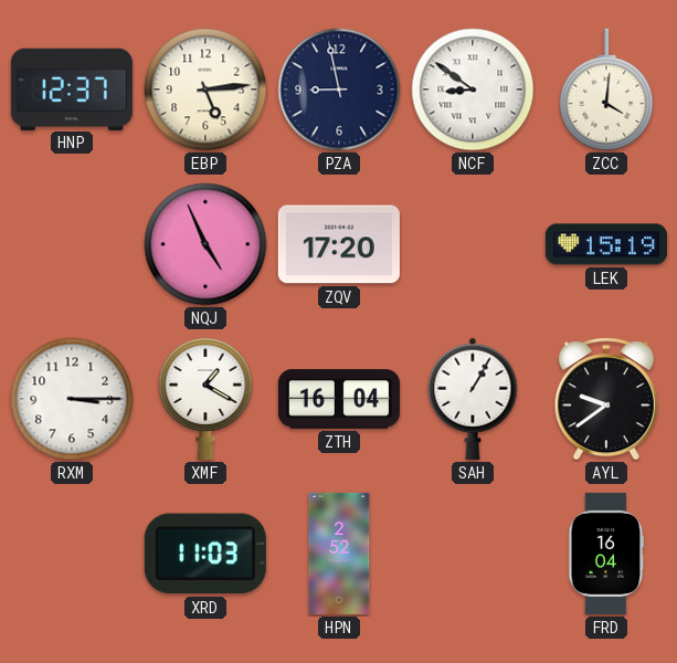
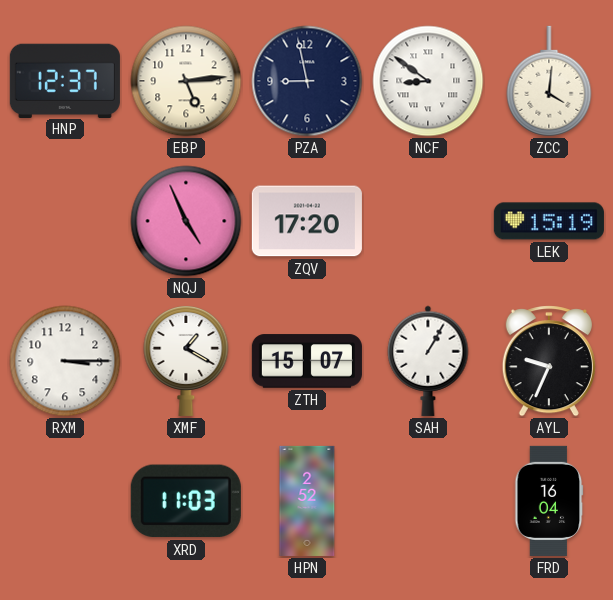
ZTH: 16:04 -> 15:07 (307, 361)
AYL: 9:39 -> 9:34 (549, 361)
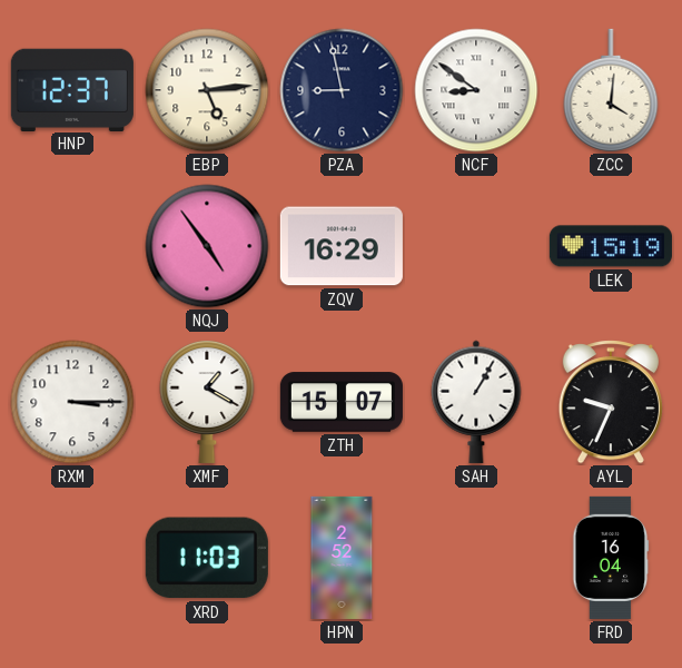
NQJ: 4:56 -> 4:54 (207, 246)
ZQV: 17:20 -> 16:29 (342, 246)
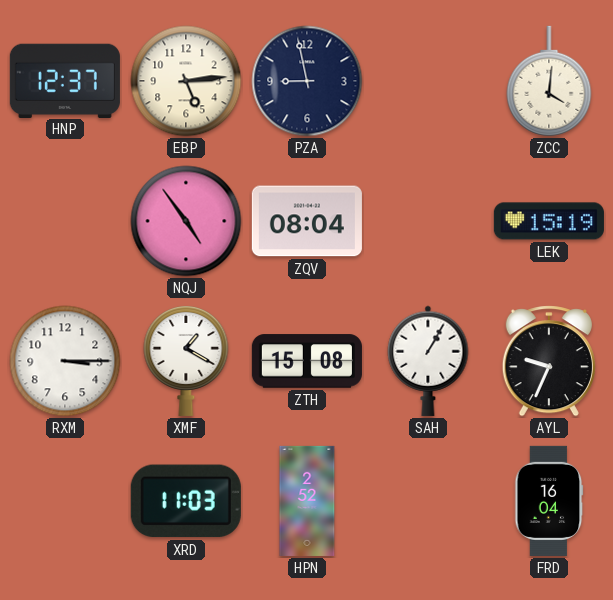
NCF: 8:51 -> none (476, 90)
ZQV: 16:29 -> 08:04 (307, 221)
ZTH: 15:07 -> 15:08 (307, 361)
